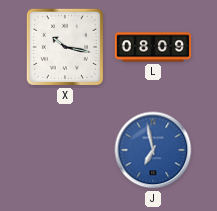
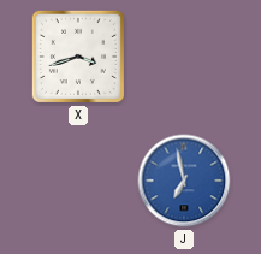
X: 10:17 -> 3:42 (78, 57)
L: 08:09 -> none (153, 47)
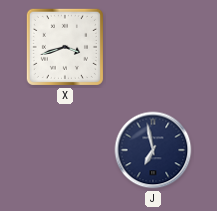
J dial: blue -> navy (153, 150)
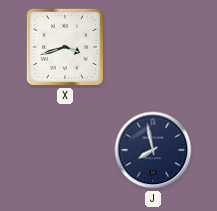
J: 6:58 -> 7:58 (153, 150)
